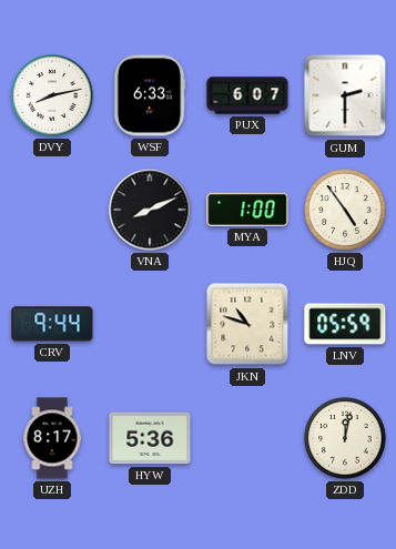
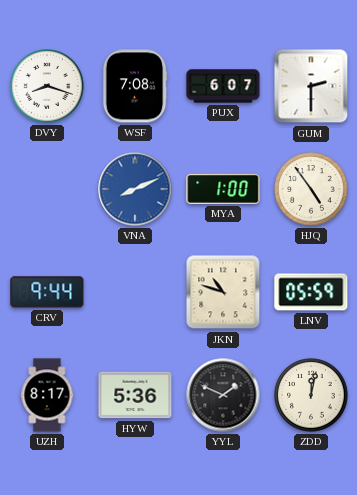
DVY: 8:13 -> 8:18 (47, 86)
WSF: 6:33 -> 7:08 (135, 86)
VNA dial: black -> blue (135, 189)
YYL: none -> 1:49 (223, 395)
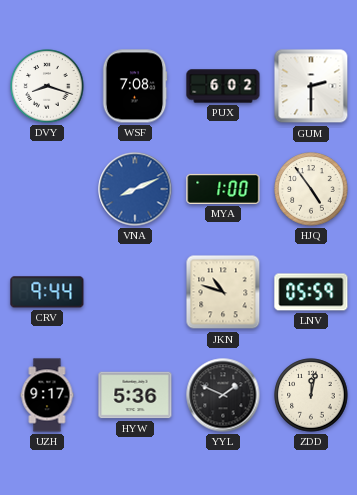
PUX: 6:07 -> 6:02 (223, 86)
UZH: 8:17 -> 9:17 (47, 395)
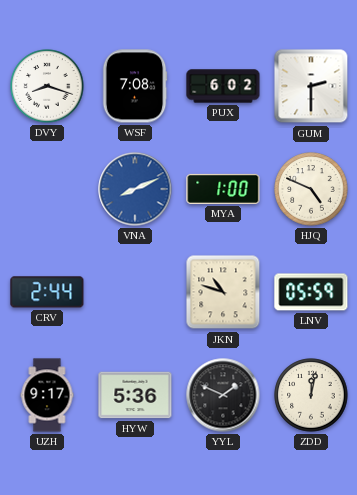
HJQ: 4:54 -> 4:49 (311, 189)
CRV: 9:44 -> 2:44 (47, 292)
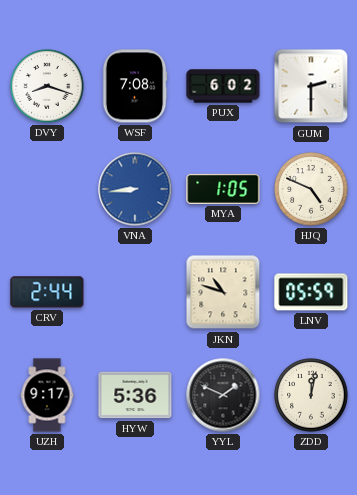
VNA: 8:11 -> 8:44 (135, 189)
MYA: 1:00 -> 1:05 (223, 189)
